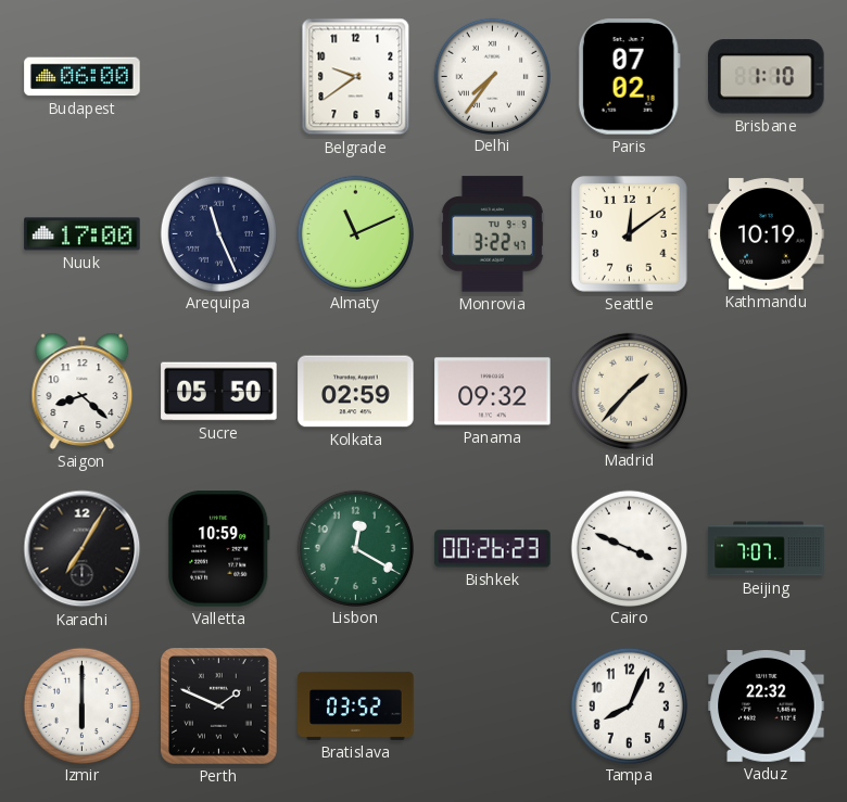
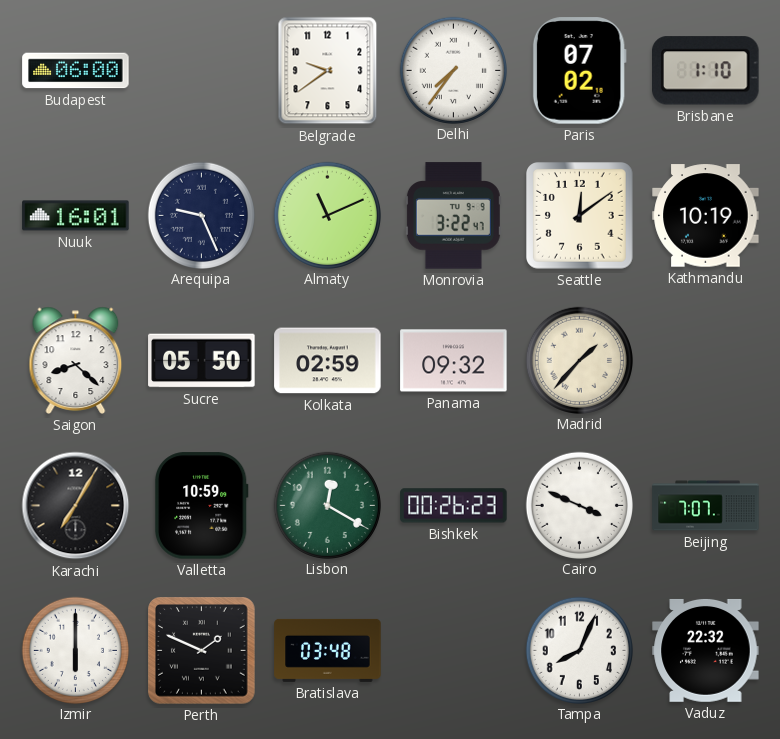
Nuuk: 17:00 -> 16:01 (76, 216)
Arequipa: 11:26 -> 9:26 (201, 215)
Bratislava: 03:52 -> 03:48 (328, 650)
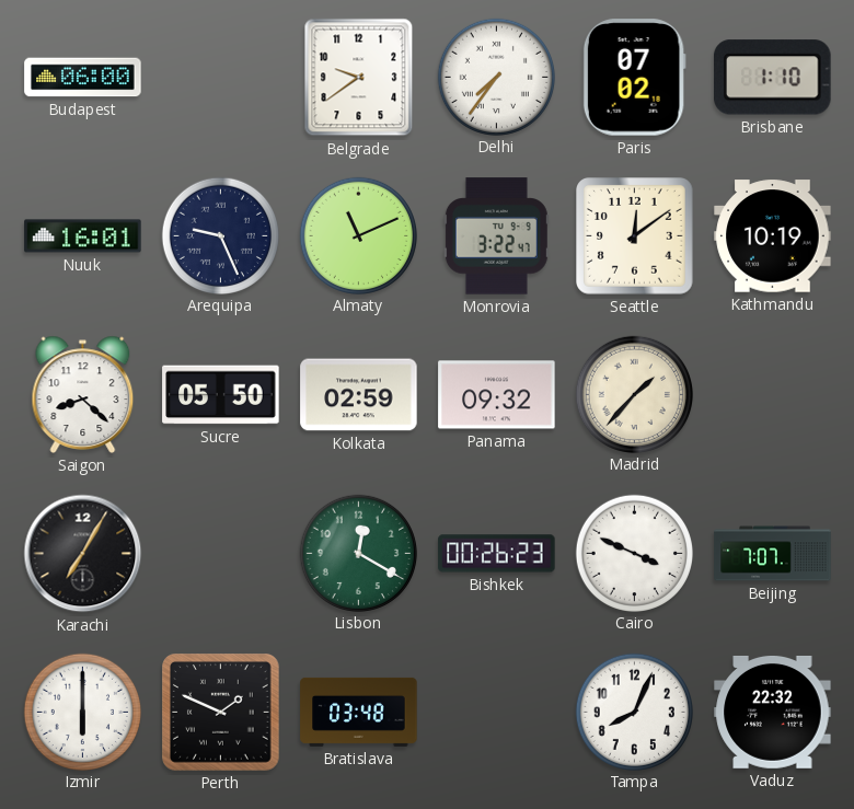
Valletta: 10:59 -> none (201, 506)
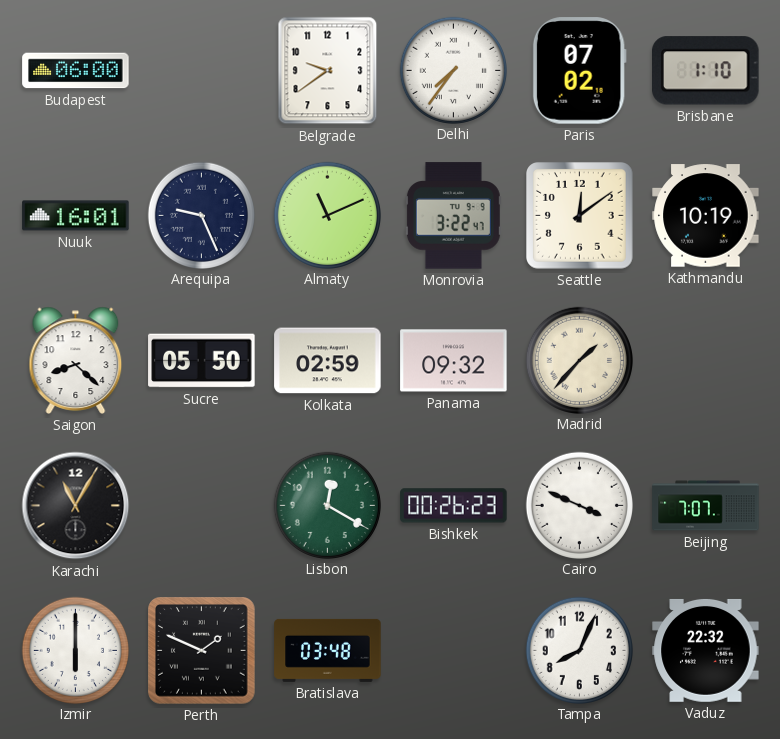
Karachi: 7:05 -> 11:05 (76, 506)
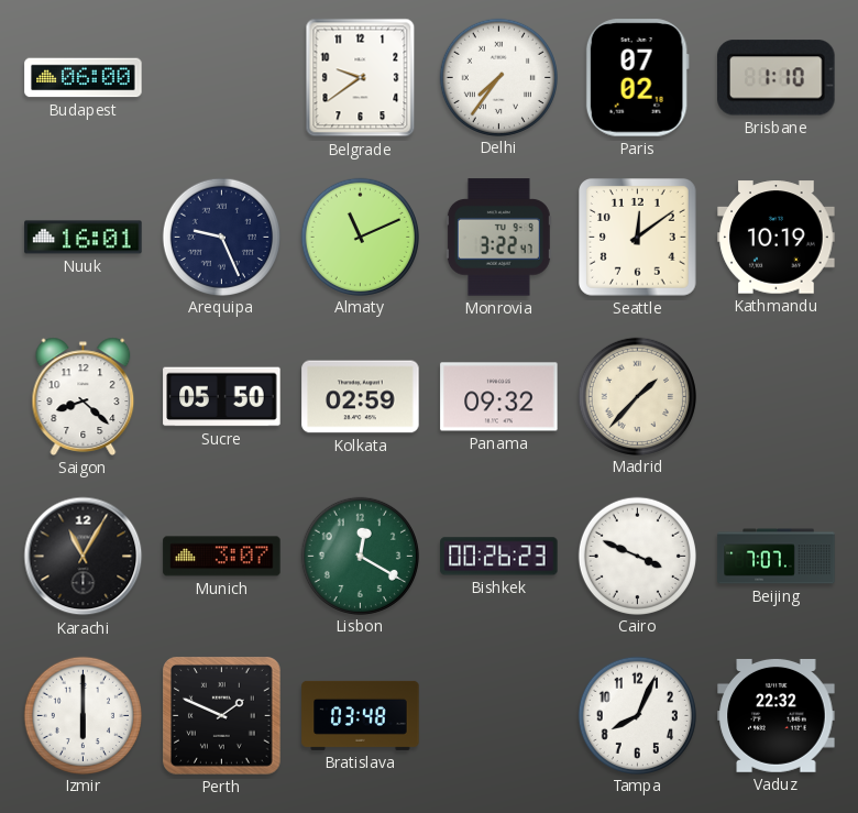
Munich: none -> 3:07 (222, 557)
